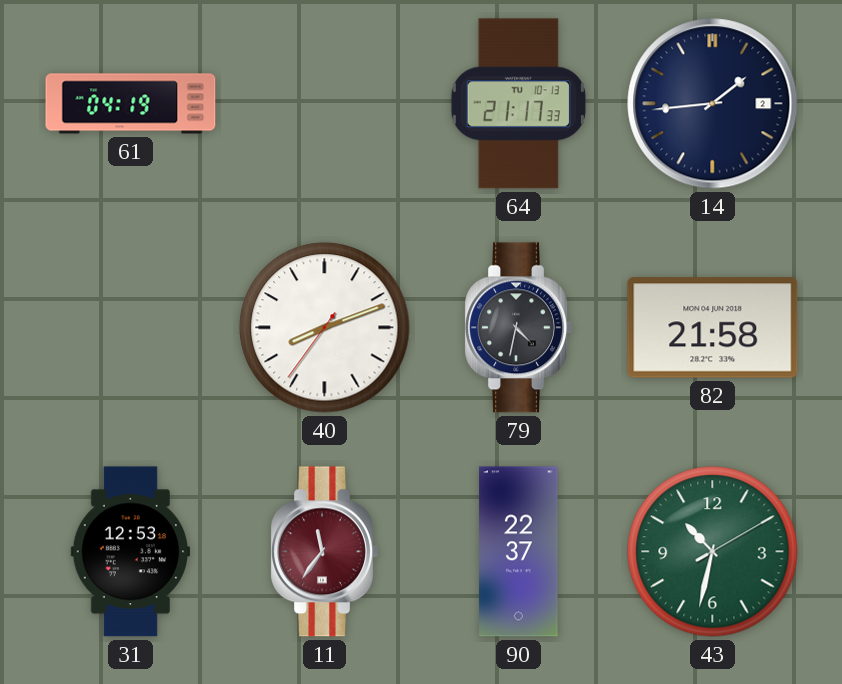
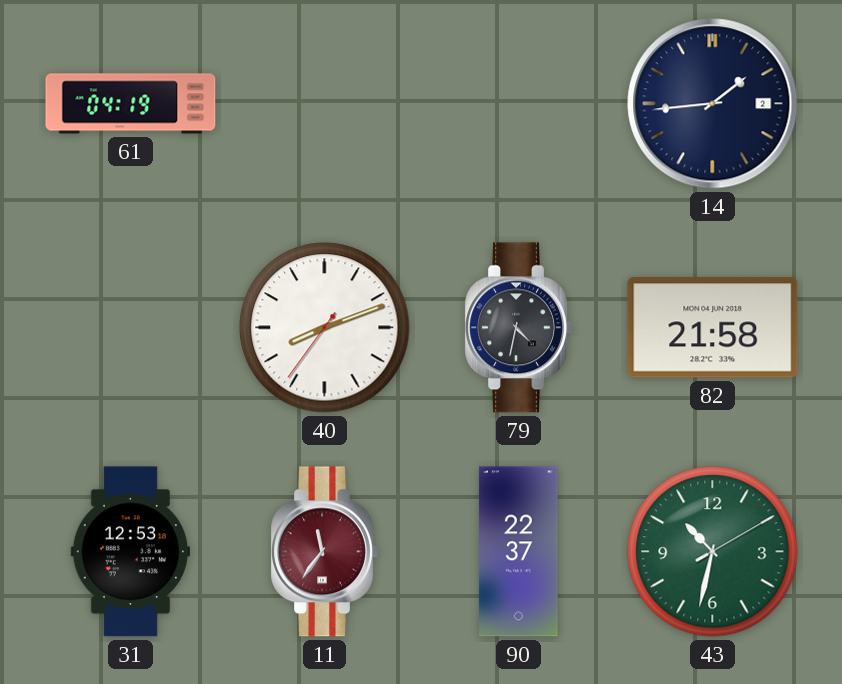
64: 21:17 -> none (518, 104)
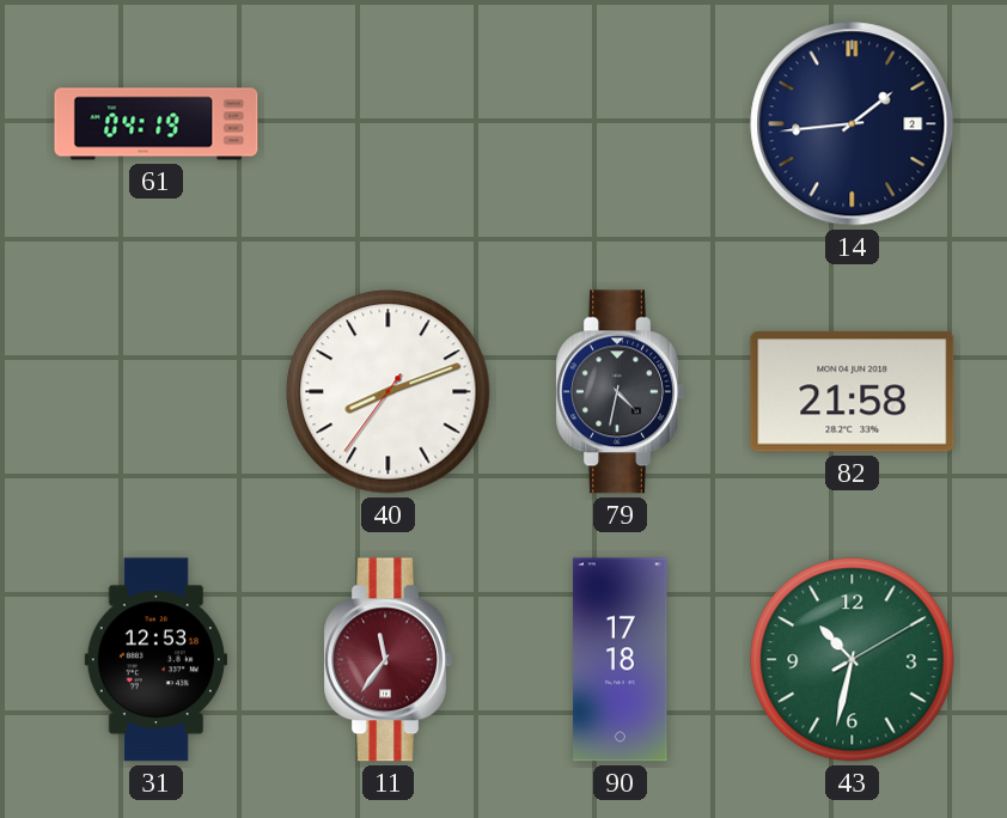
90: 22:37 -> 17:18 (621, 660)
